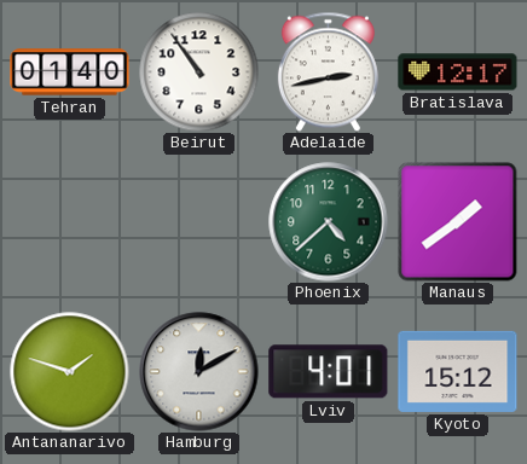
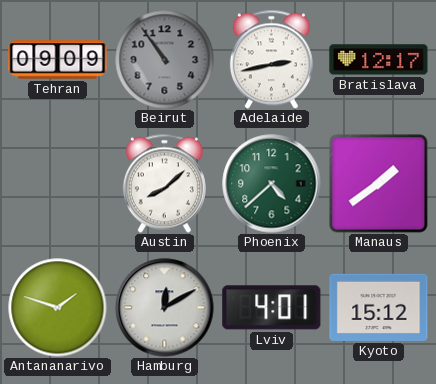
Tehran: 01:40 -> 09:09 (58, 60)
Beirut dial: white -> grey (165, 60)
Austin: none -> 8:08 (164, 183)
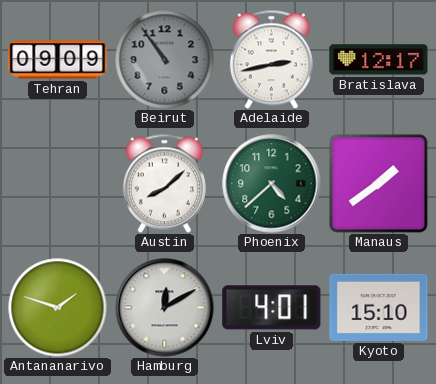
Kyoto: 15:12 -> 15:10 (379, 307)
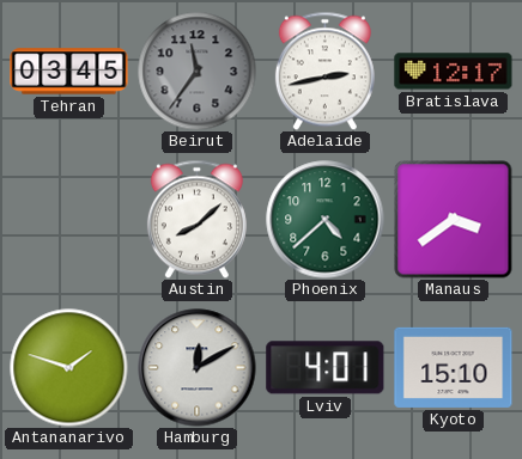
Tehran: 09:09 -> 03:45 (69, 72)
Beirut: 10:54 -> 11:36 (198, 72)
Manaus: 1:39 -> 3:39 (454, 220)
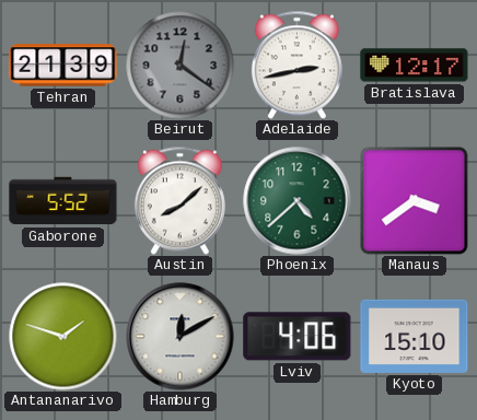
Tehran: 03:45 -> 21:39 (63, 66)
Beirut: 11:36 -> 12:21 (181, 66)
Gaborone: none -> 5:52 (63, 201)
Lviv: 4:01 -> 4:06 (298, 337)
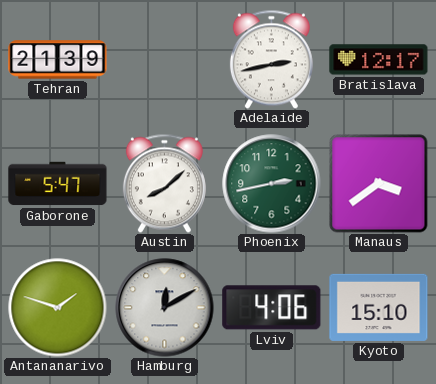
Beirut: 12:21 -> none (181, 66)
Gaborone: 5:52 -> 5:47 (58, 184)
Phoenix: 4:38 -> 2:43 (272, 184)
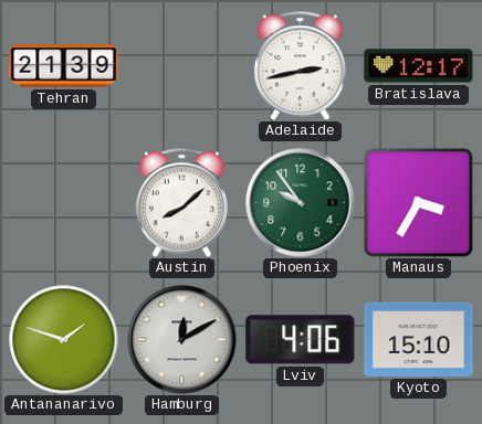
Gaborone: 5:47 -> none (58, 184)
Phoenix: 2:43 -> 9:54 (301, 203)
Manaus: 3:39 -> 3:35 (419, 203)
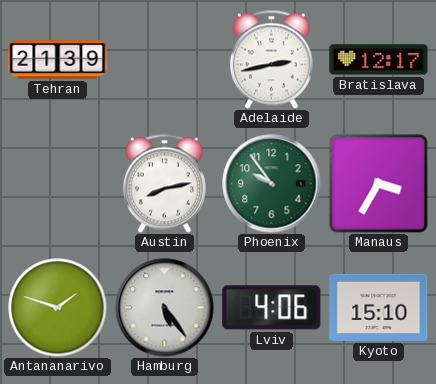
Austin: 8:08 -> 8:13 (164, 183)
Hamburg: 12:10 -> 5:24 (165, 308)
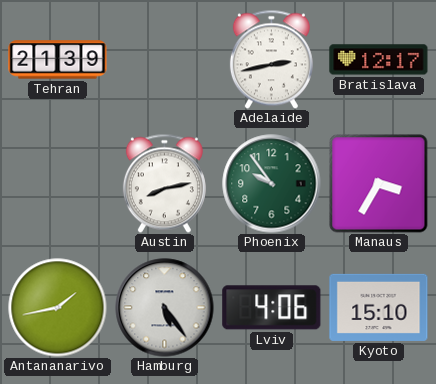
Antananarivo: 1:48 -> 1:43 (58, 308)
